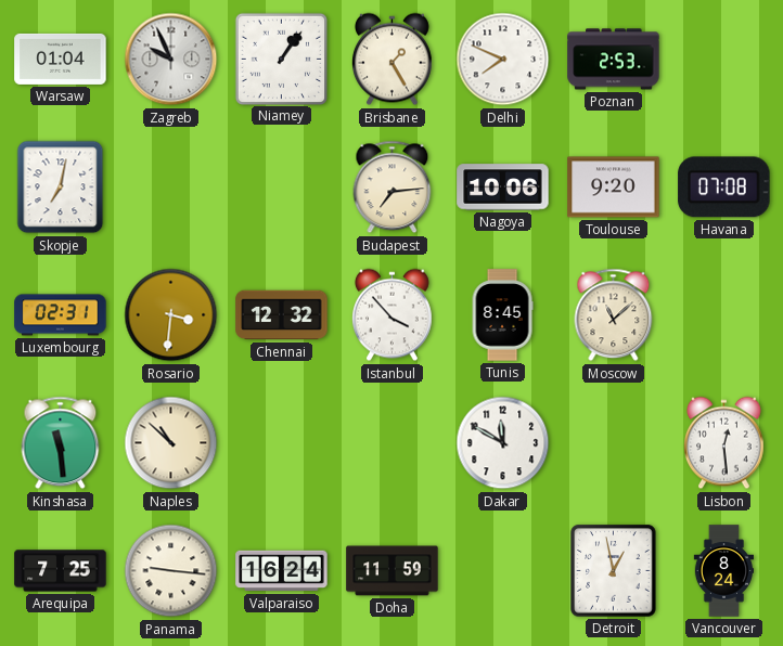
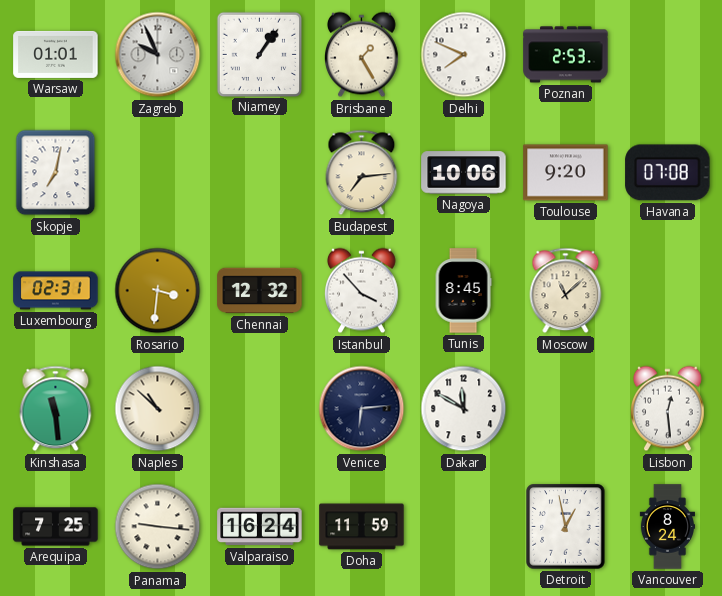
Warsaw: 01:04 -> 01:01 (56, 54)
Venice: none -> 6:14 (362, 409)
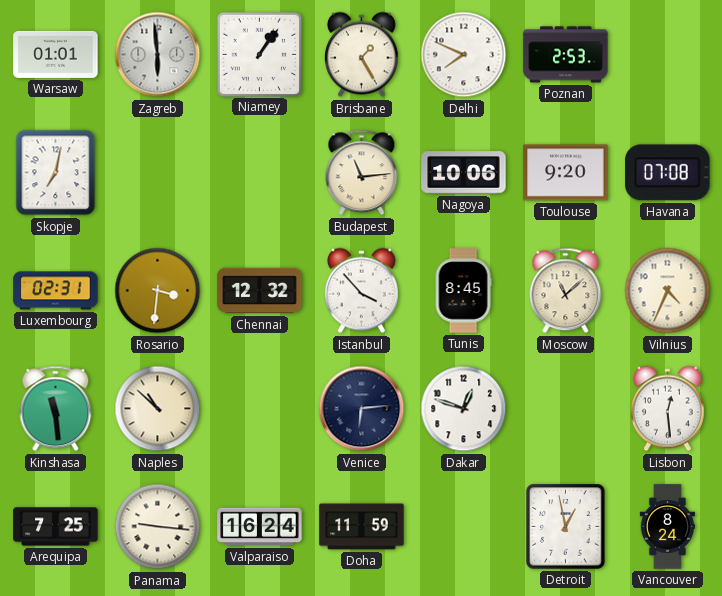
Zagreb: 9:56 -> 5:59 (158, 55)
Budapest: 7:14 -> 11:14 (362, 173)
Vilnius: none -> 4:34 (668, 291)
Dakar: 11:50 -> 12:48 (464, 409)
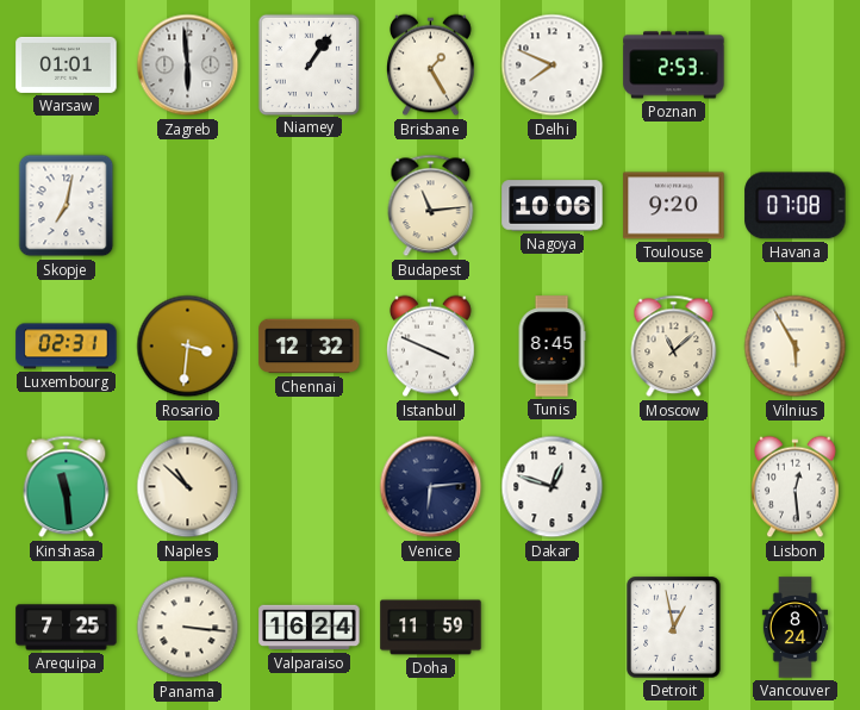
Istanbul: 3:53 -> 3:49 (431, 347)
Vilnius: 4:34 -> 5:55 (796, 347)
Panama: 9:16 -> 3:16 (188, 628)
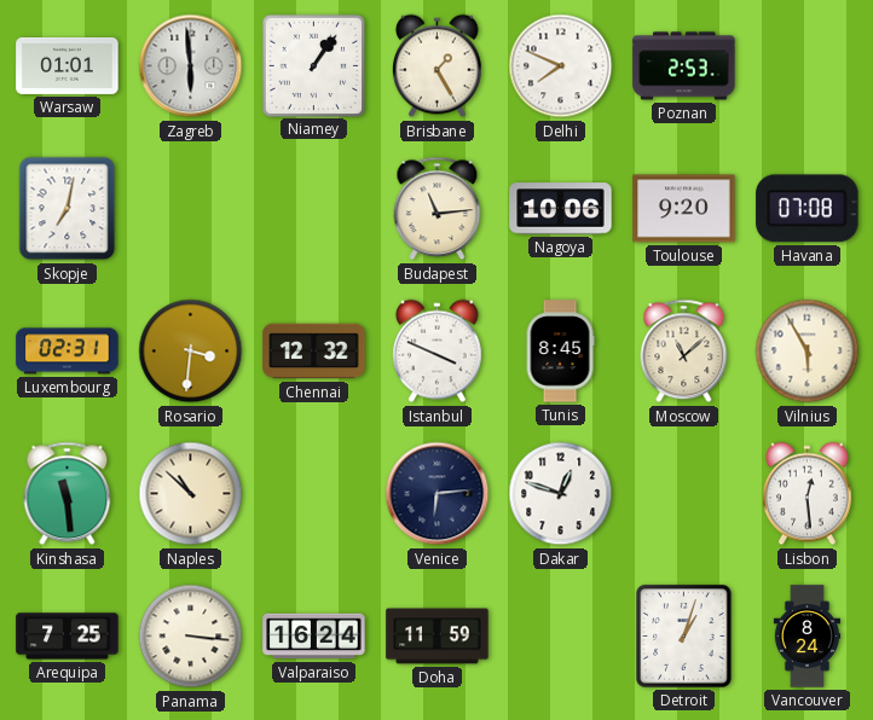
Detroit: 12:58 -> 1:03 (684, 637)
